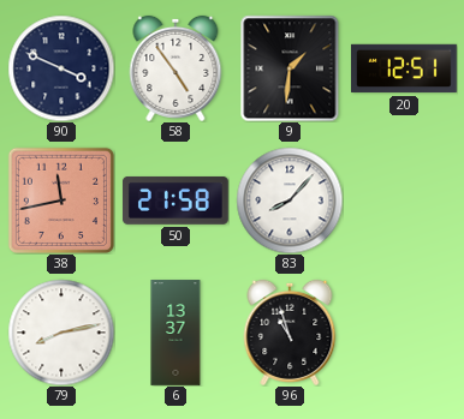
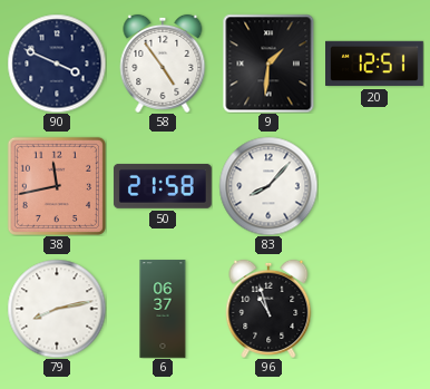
6: 13:37 -> 06:37 (163, 309)
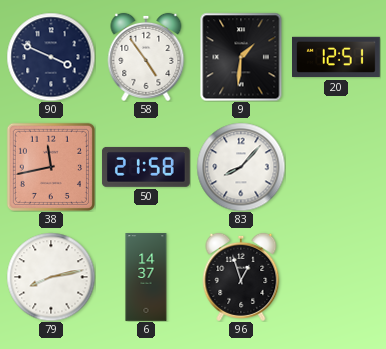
6: 06:37 -> 14:37 (146, 277)
96: 10:57 -> 12:57 (241, 277)
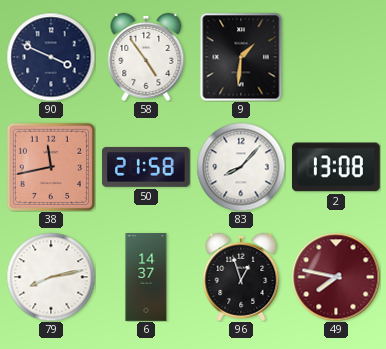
20: 12:51 -> none (337, 57)
2: none -> 13:08 (336, 167)
49: none -> 7:47 (336, 277)
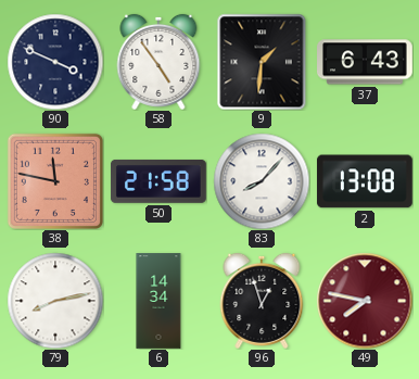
37: none -> 6:43 (366, 62)
38: 11:43 -> 11:47 (55, 181)
6: 14:37 -> 14:34 (158, 301)
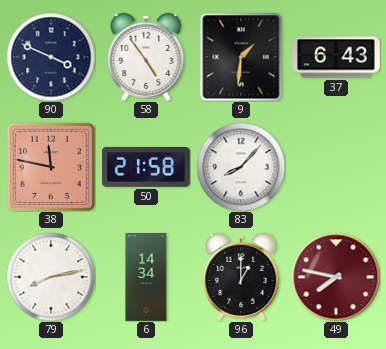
2: 13:08 -> none (365, 181)
96: 12:57 -> 1:00 (241, 277)
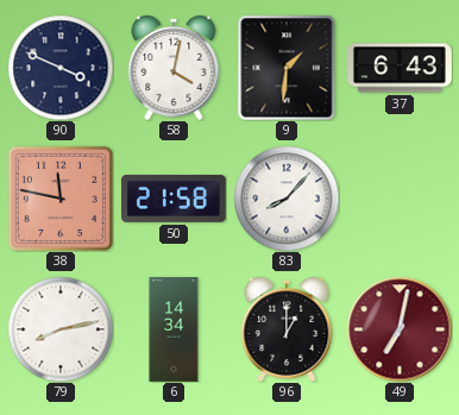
58: 4:54 -> 4:02 (174, 68)
49: 7:47 -> 7:02 (400, 329)
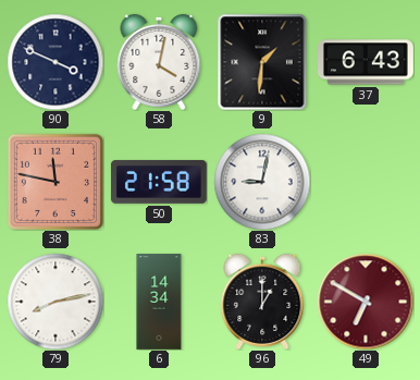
83: 8:07 -> 9:02 (262, 182)
49: 7:02 -> 6:50 (366, 302)
